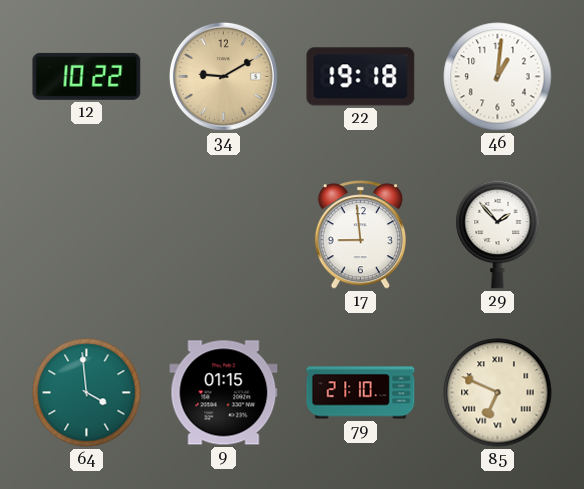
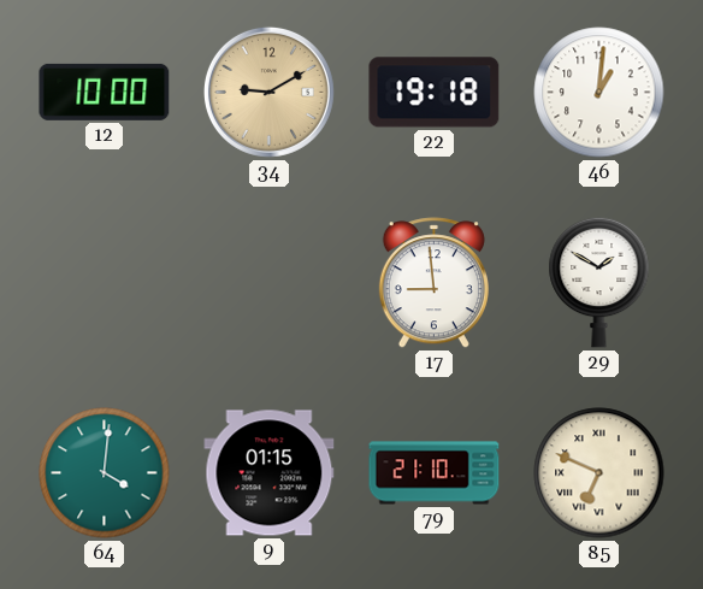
12: 10:22 -> 10:00 (105, 92)
29: 1:53 -> 1:50 (599, 282)
64: 3:59 -> 4:01 (105, 473)
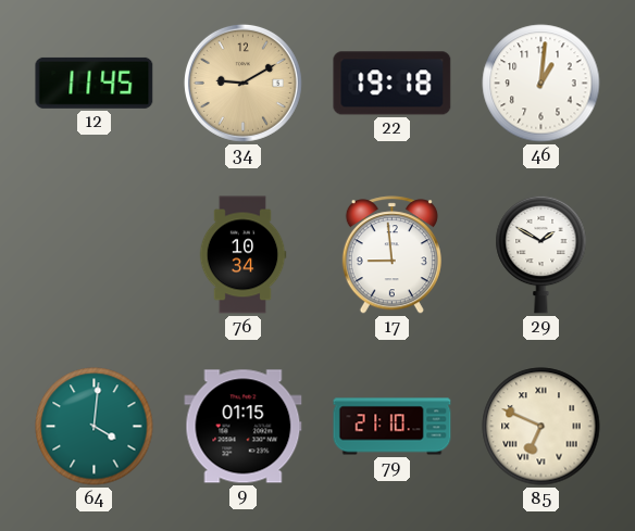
12: 10:00 -> 11:45 (95, 83)
76: none -> 10:34 (242, 255)
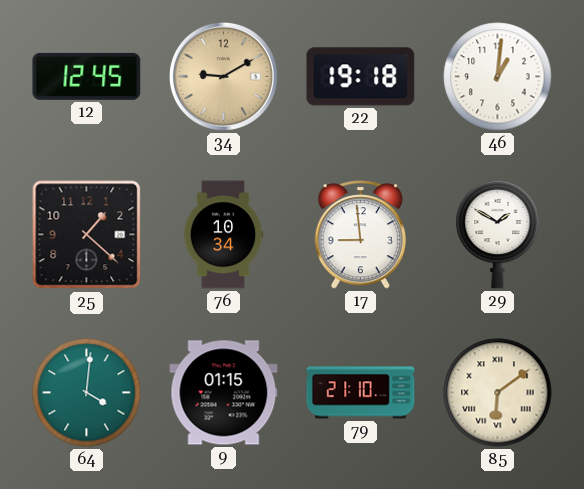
12: 11:45 -> 12:45 (87, 76)
25: none -> 1:22 (87, 235)
85: 6:49 -> 6:09 (498, 393)
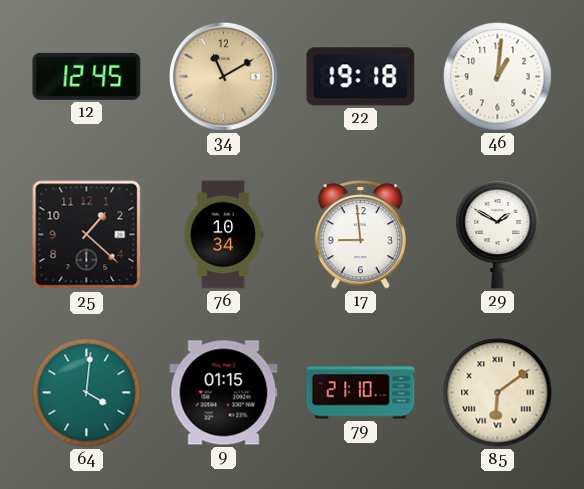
34: 9:10 -> 11:10 (223, 76)
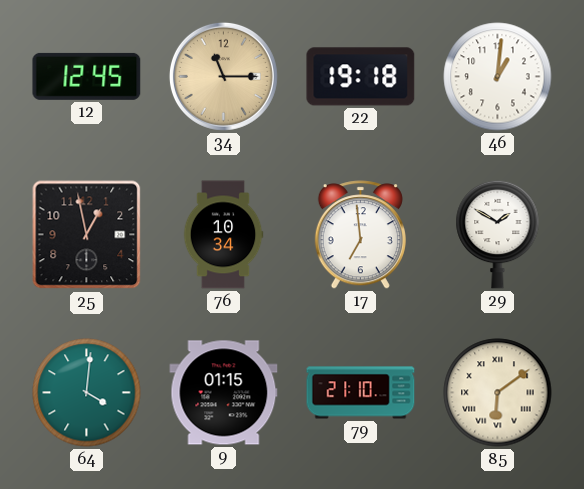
34: 11:10 -> 11:15 (223, 76)
25: 1:22 -> 12:58 (87, 235)
17: 8:59 -> 6:59 (360, 235)
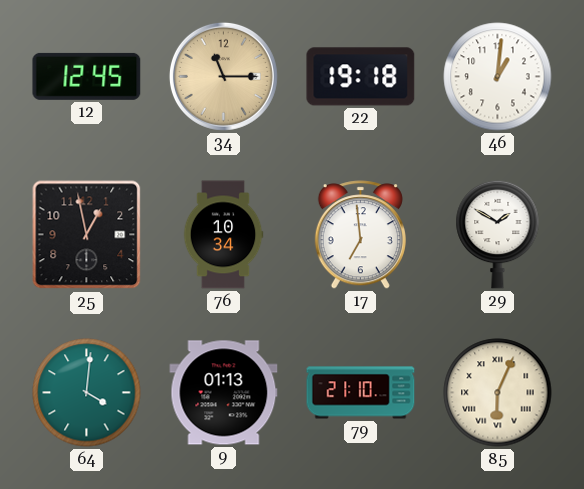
9: 01:15 -> 01:13 (224, 393)
85: 6:09 -> 6:04 (498, 393)
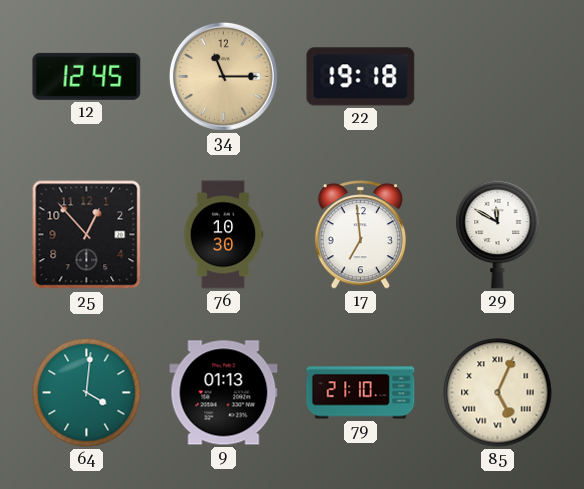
46: 1:01 -> none (498, 77)
25: 12:58 -> 12:53 (87, 235)
76: 10:34 -> 10:30 (223, 235)
29: 1:50 -> 11:50 (498, 234)
85: 6:04 -> 5:04 (498, 393)
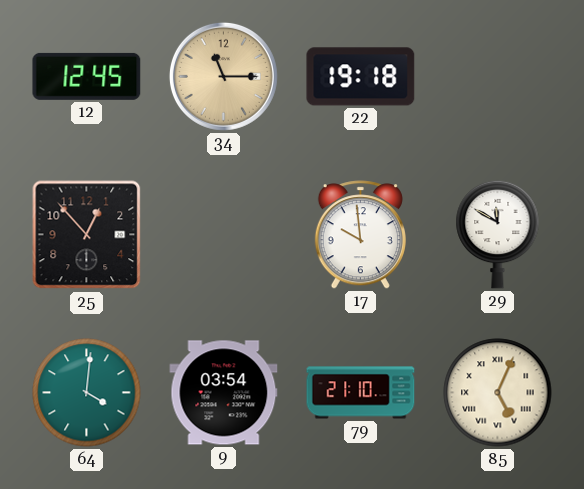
76: 10:30 -> none (223, 235)
17: 6:59 -> 9:59 (360, 235)
9: 01:13 -> 03:54 (224, 393)
